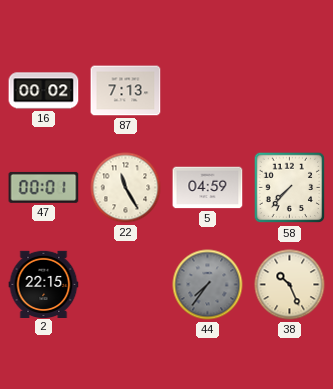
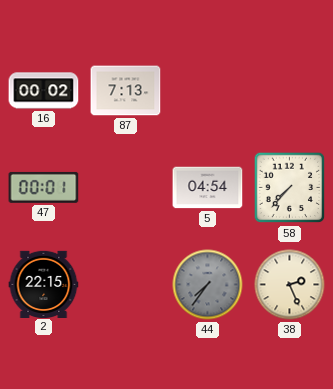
22: 11:25 -> none (126, 188)
5: 04:59 -> 04:54 (208, 188)
38: 10:26 -> 2:26 (290, 285)
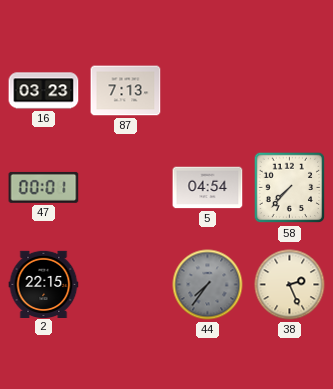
16: 00:02 -> 03:23 (44, 91)
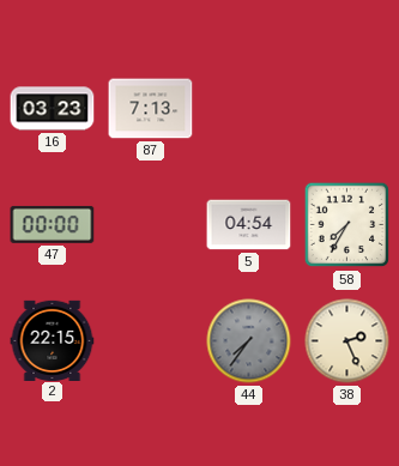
47: 00:01 -> 00:00 (53, 224)
58: 7:37 -> 7:35 (347, 225)
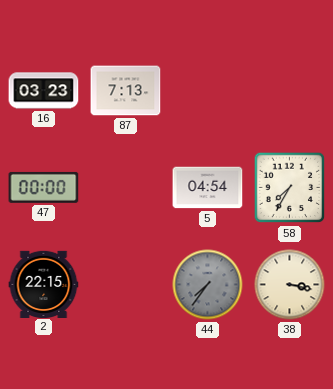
38: 2:26 -> 3:17 (290, 285)
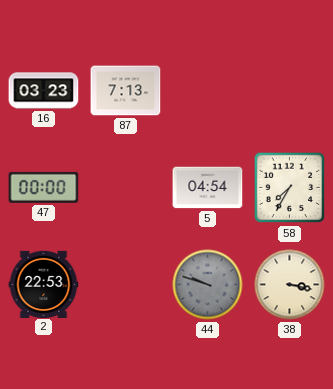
2: 22:15 -> 22:53 (44, 284)
44: 7:36 -> 9:48 (208, 285)
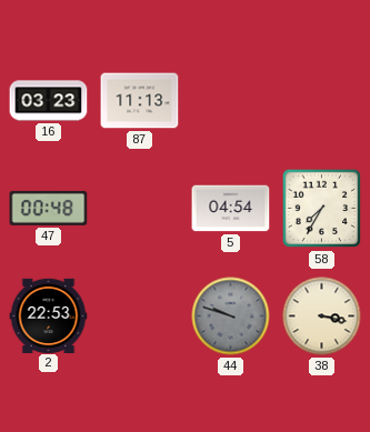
87: 7:13 -> 11:13 (140, 101)
47: 00:00 -> 00:48 (49, 208)
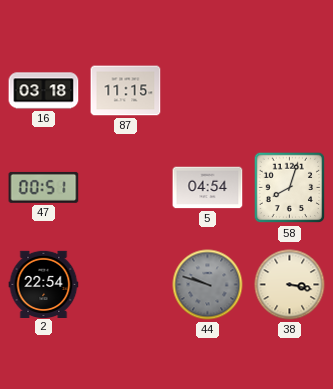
16: 03:23 -> 03:18 (44, 91)
87: 11:13 -> 11:15 (126, 91)
47: 00:48 -> 00:51 (44, 187)
58: 7:35 -> 8:03 (290, 188)
2: 22:53 -> 22:54 (44, 284)
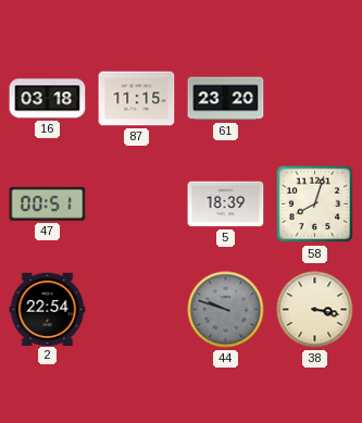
61: none -> 23:20 (226, 99)
5: 04:54 -> 18:39 (226, 204)
